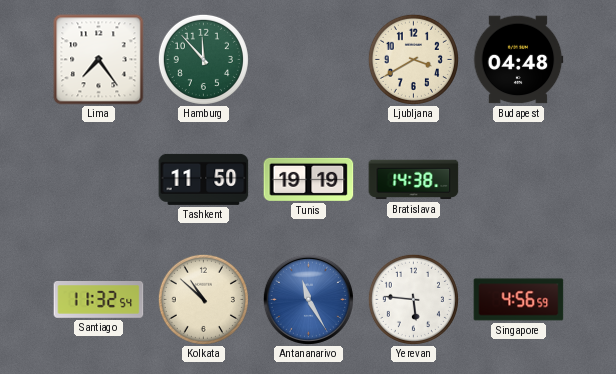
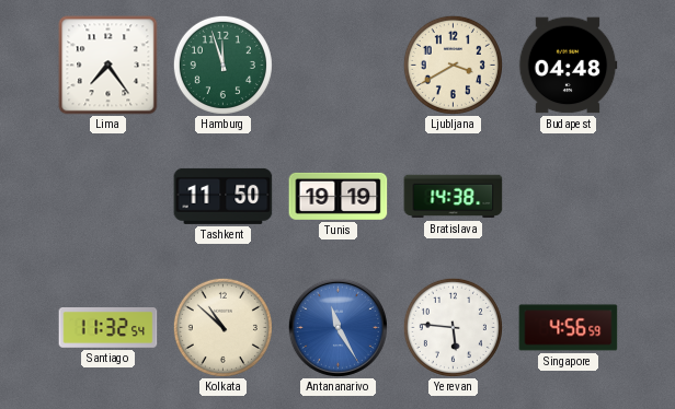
Hamburg: 11:53 -> 11:57 (222, 65)
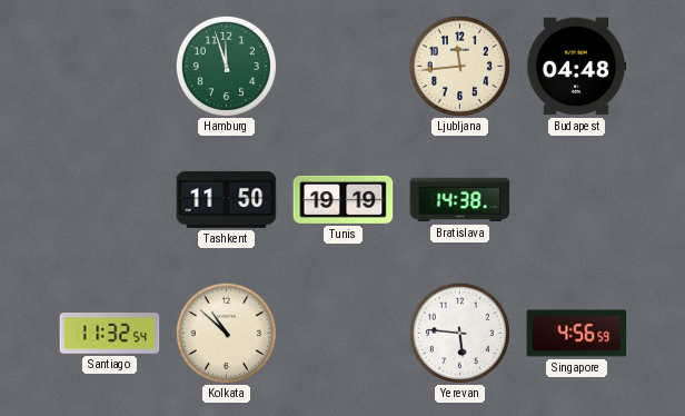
Lima: 7:24 -> none (108, 66)
Ljubljana: 3:40 -> 11:44 (459, 66)
Antananarivo: 11:25 -> none (337, 327)
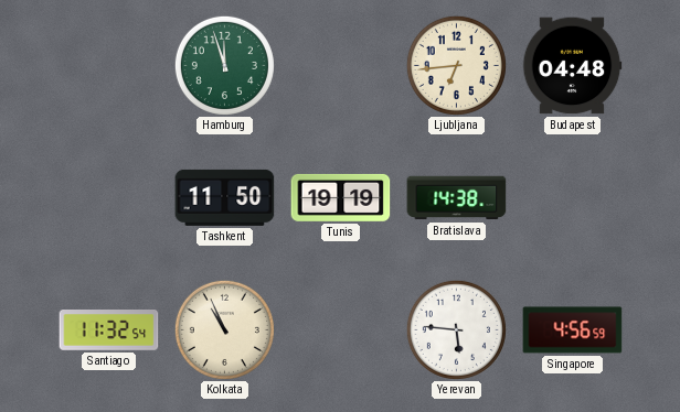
Ljubljana: 11:44 -> 6:44 (456, 65)
Kolkata: 10:52 -> 10:56 (224, 329)
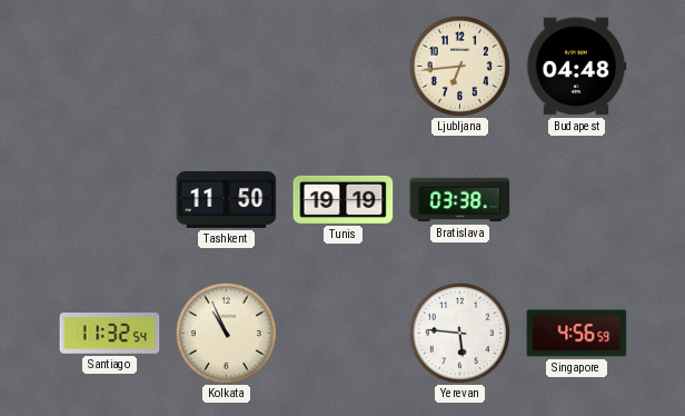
Hamburg: 11:57 -> none (224, 65)
Bratislava: 14:38 -> 03:38 (460, 200)
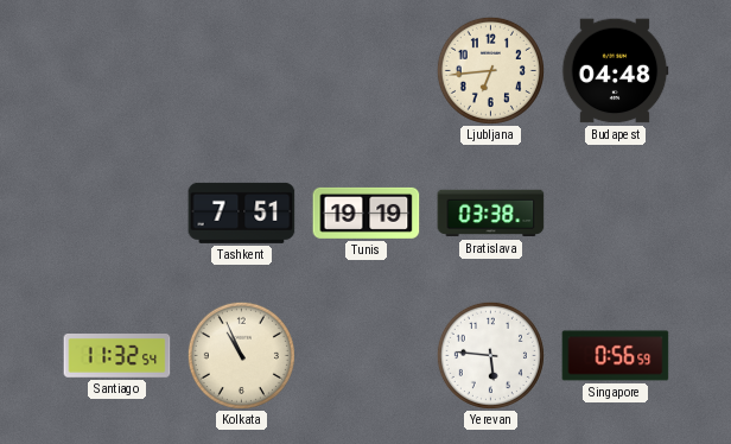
Tashkent: 11:50 -> 7:51 (242, 213)
Singapore: 4:56 -> 0:56 (616, 356)
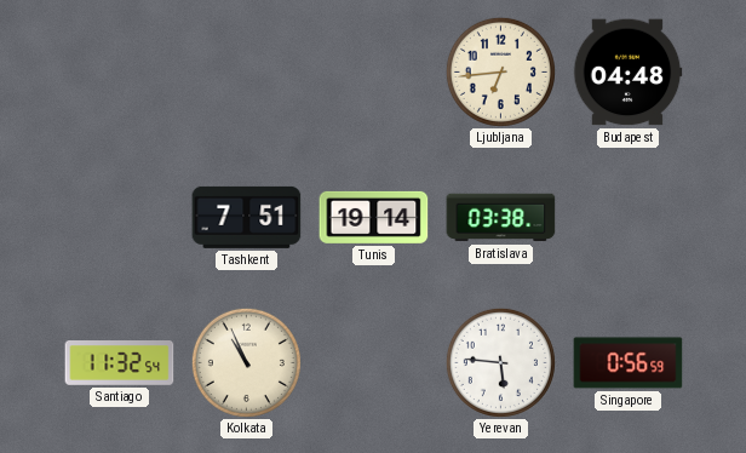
Tunis: 19:19 -> 19:14 (374, 217)
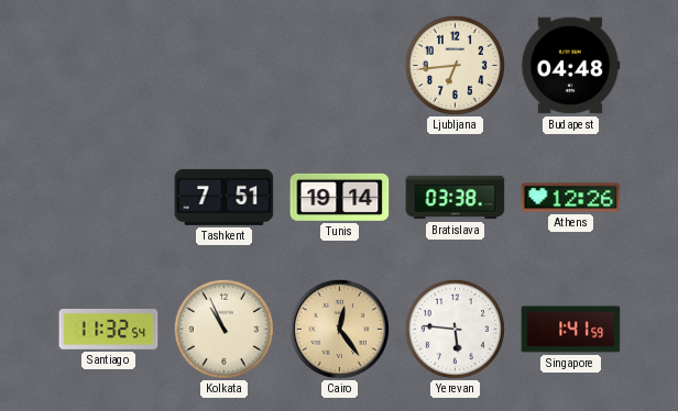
Athens: none -> 12:26 (571, 198)
Cairo: none -> 12:24 (339, 329)
Singapore: 0:56 -> 1:41 (571, 330)
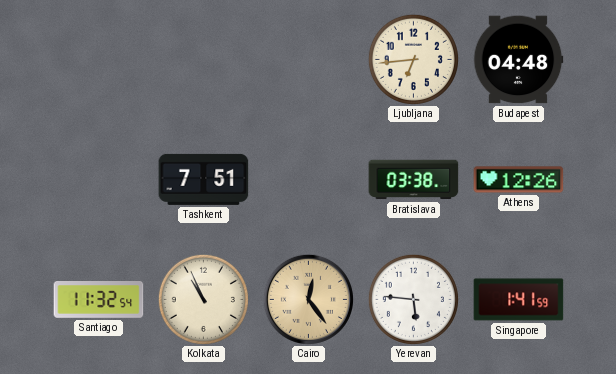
Tunis: 19:14 -> none (340, 197)
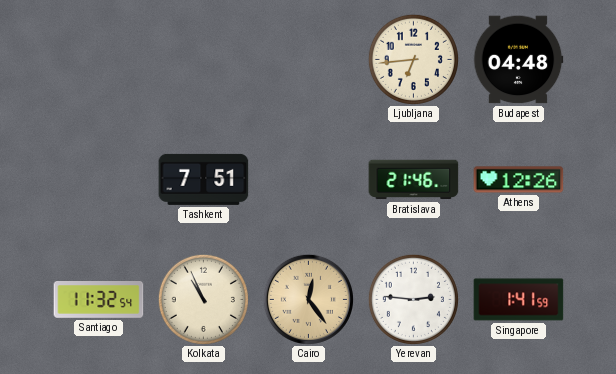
Bratislava: 03:38 -> 21:46 (414, 180)
Yerevan: 5:46 -> 2:46 (413, 299)
